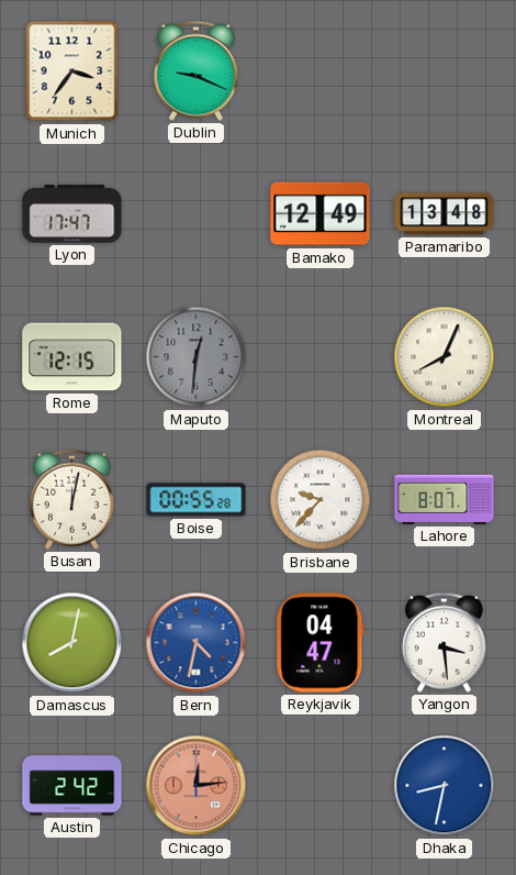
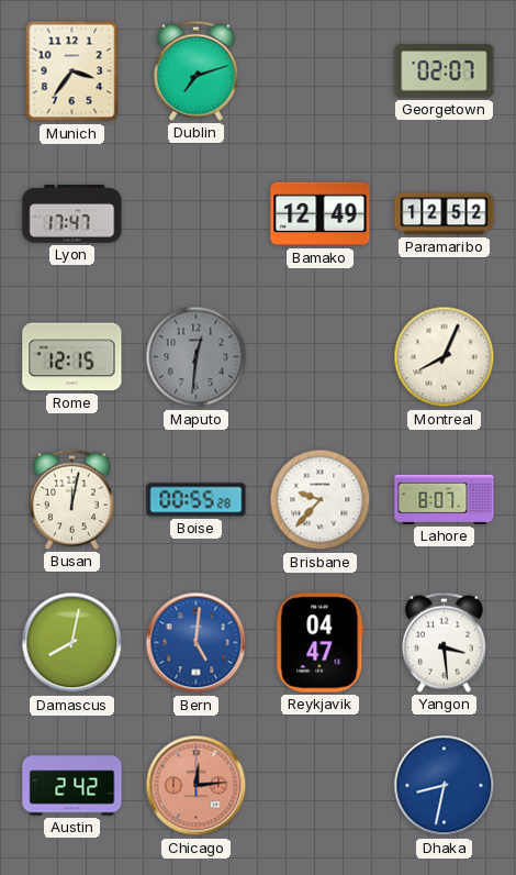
Dublin: 9:19 -> 7:12 (195, 70)
Georgetown: none -> 02:07 (445, 71)
Paramaribo: 13:48 -> 12:52 (445, 214)
Bern: 4:32 -> 5:01 (197, 643)
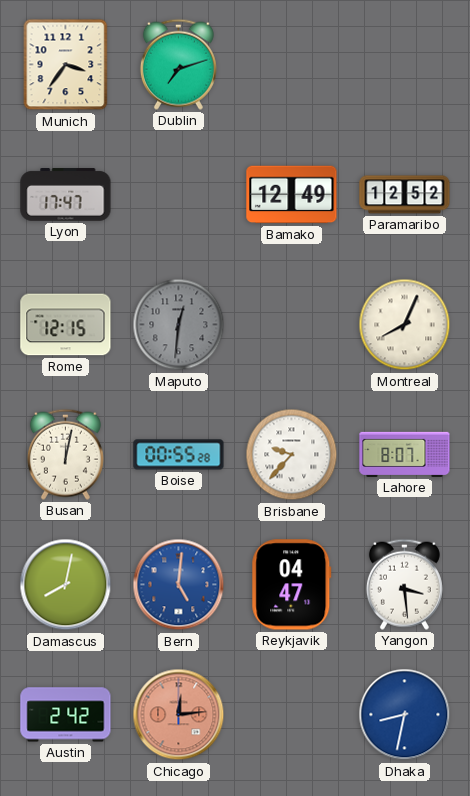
Georgetown: 02:07 -> none (445, 71)
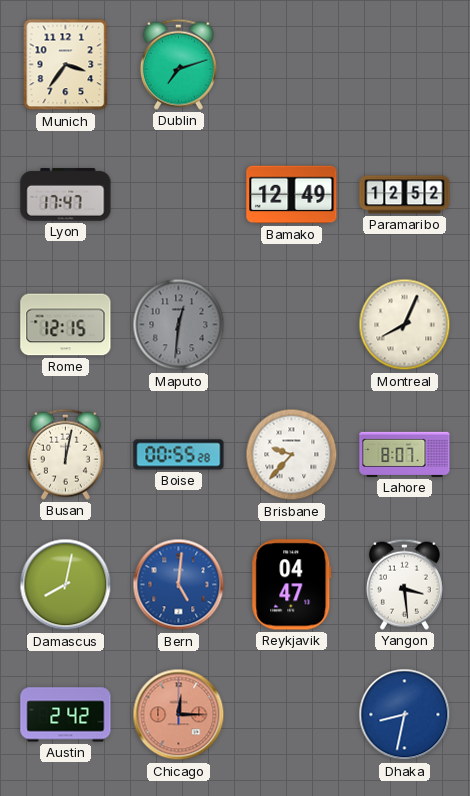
Chicago: 12:14 -> 12:15 (179, 715)
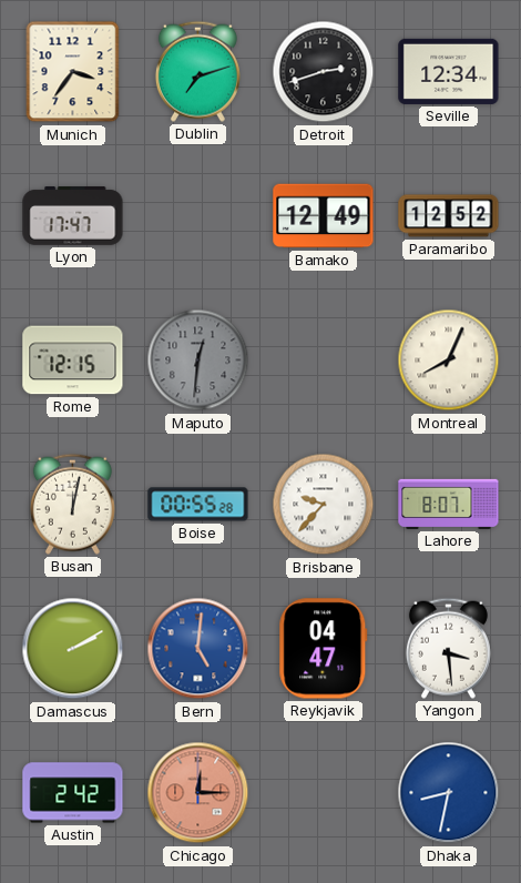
Detroit: none -> 2:42 (324, 72)
Seville: none -> 12:34 (449, 71)
Damascus: 8:02 -> 2:10 (73, 649)
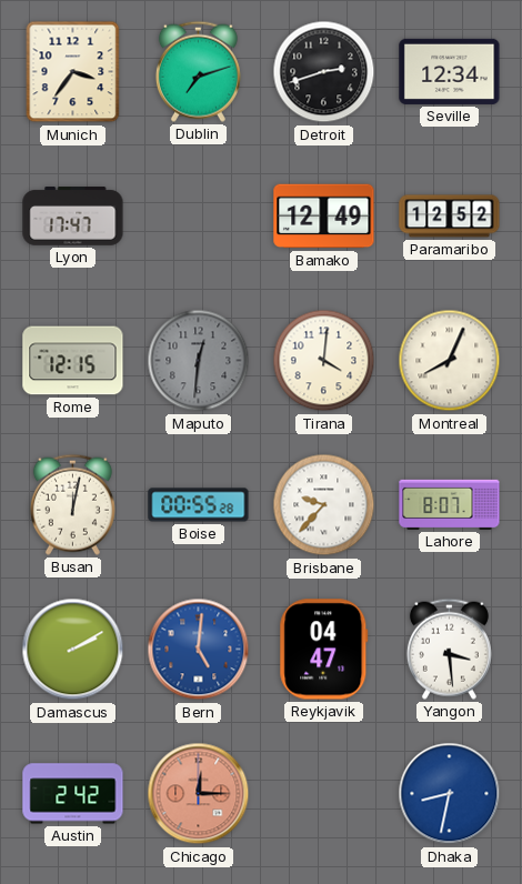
Tirana: none -> 4:01 (324, 361)
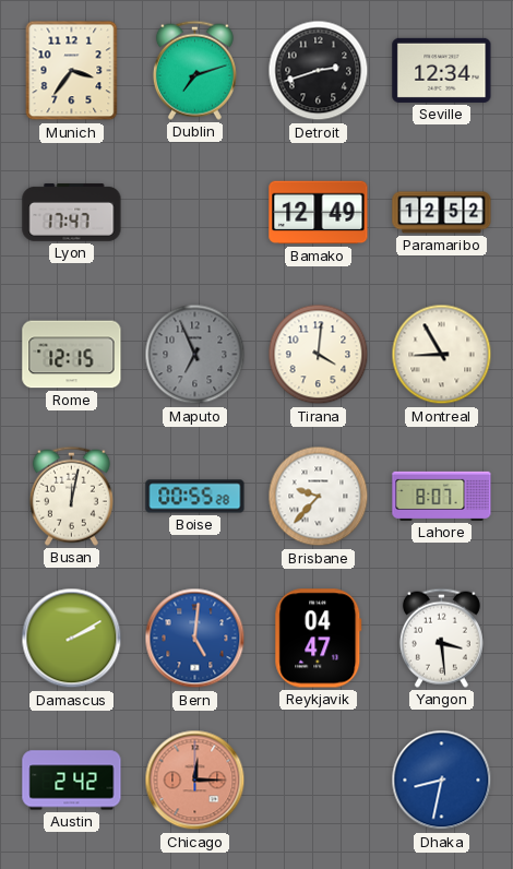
Maputo: 12:31 -> 6:56 (195, 355)
Montreal: 8:04 -> 8:55 (442, 355)
